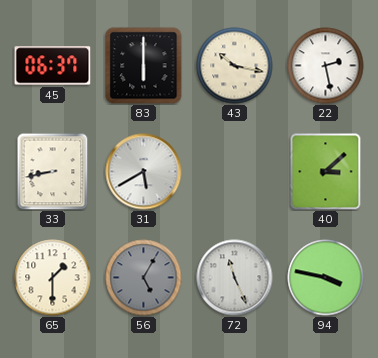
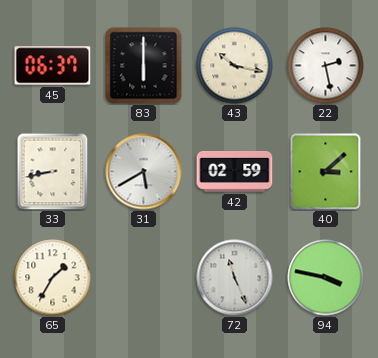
42: none -> 02:59 (235, 172)
65: 1:30 -> 1:35 (53, 278)
56: 5:05 -> none (144, 278)
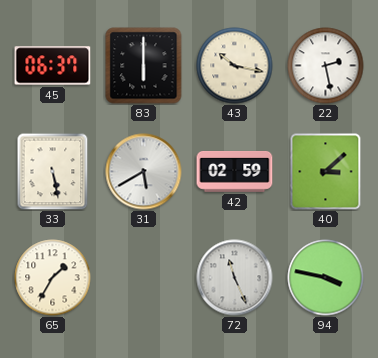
33: 8:43 -> 5:28 (53, 171)
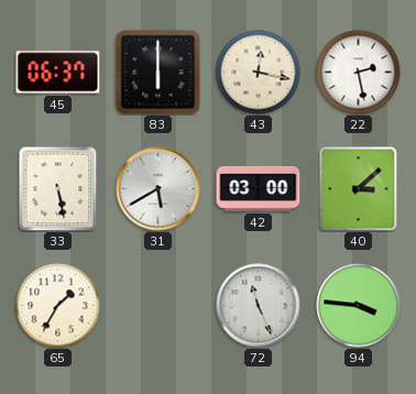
43: 10:17 -> 12:17 (259, 73)
42: 02:59 -> 03:00 (259, 189)
94: 3:47 -> 3:46 (359, 306)
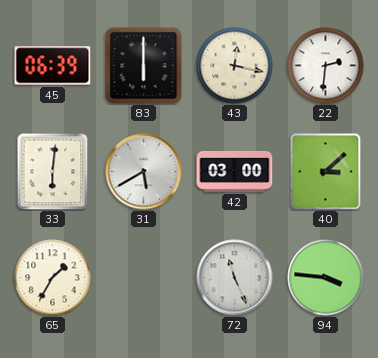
45: 06:37 -> 06:39 (53, 66)
22: 2:28 -> 2:31 (326, 66)
33: 5:28 -> 6:01 (53, 171)
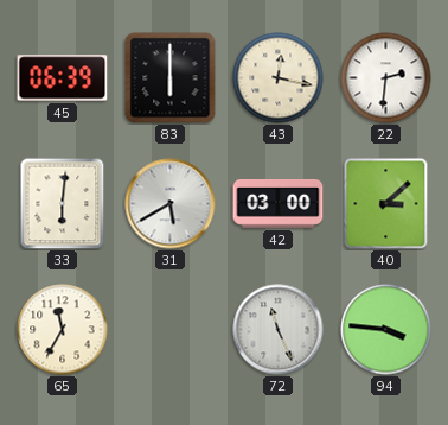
65: 1:35 -> 11:35 (63, 330)
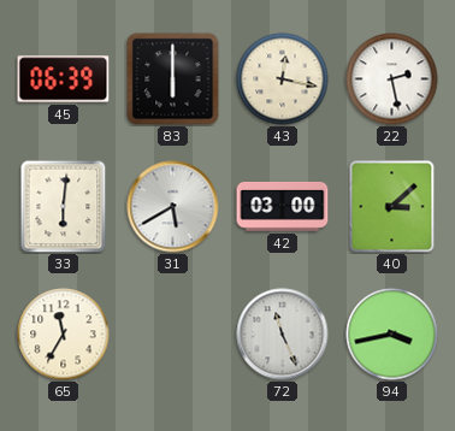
22: 2:31 -> 2:28 (392, 79)
94: 3:46 -> 3:43 (392, 335)
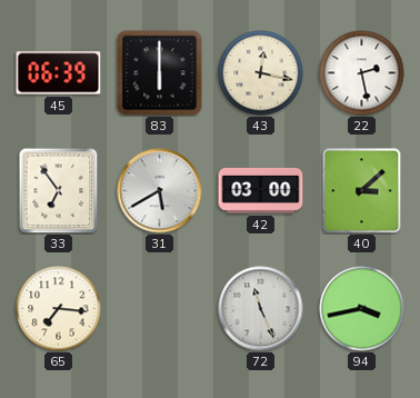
33: 6:01 -> 6:54 (59, 190)
65: 11:35 -> 7:16 (59, 309)
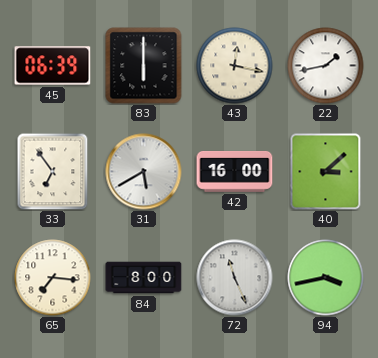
22: 2:28 -> 1:43 (326, 66)
42: 03:00 -> 16:00 (235, 172)
84: none -> 8:00 (144, 278)
